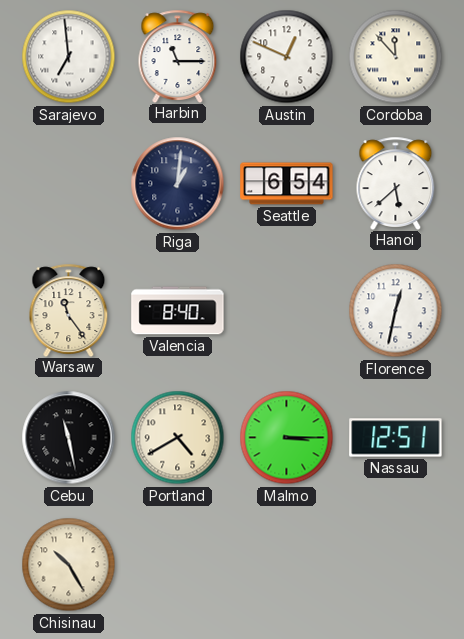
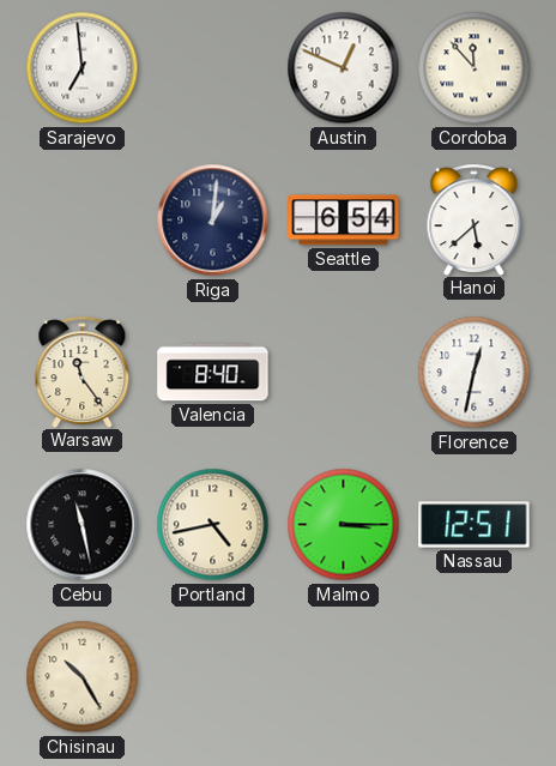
Harbin: 11:15 -> none (178, 56)
Portland: 4:40 -> 4:43 (213, 525)
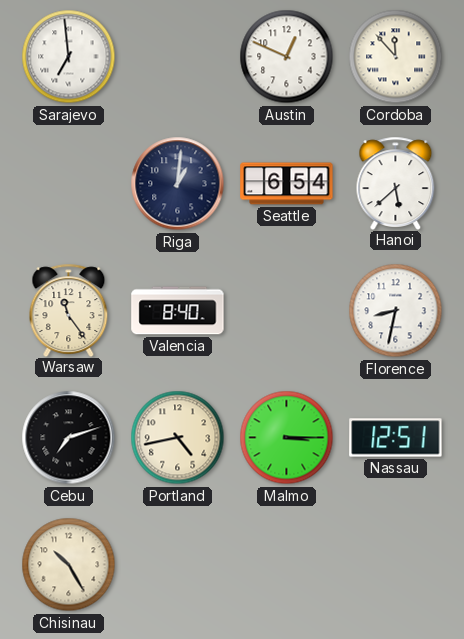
Florence: 12:32 -> 8:32 (396, 311)
Cebu: 11:28 -> 7:12 (69, 438)
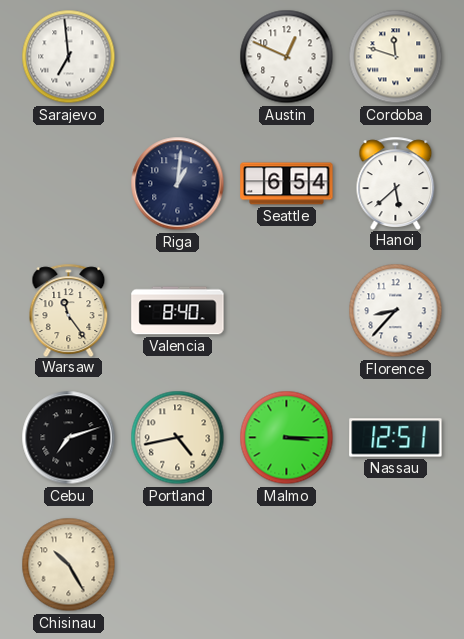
Cordoba: 11:53 -> 11:48 (396, 57)
Florence: 8:32 -> 8:37 (396, 311)
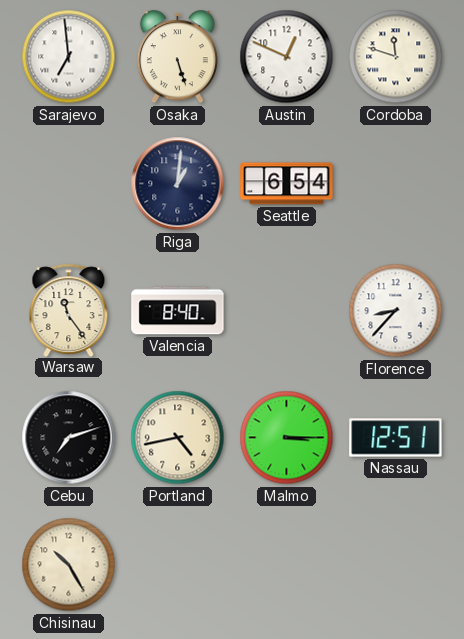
Osaka: none -> 5:27 (177, 57)
Hanoi: 5:38 -> none (396, 183)
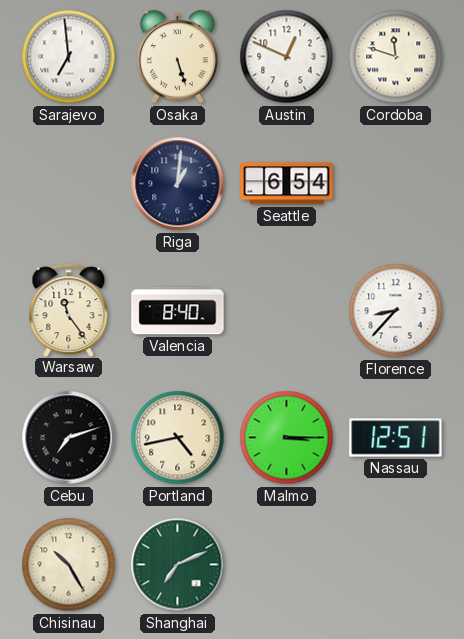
Shanghai: none -> 7:11 (178, 565)
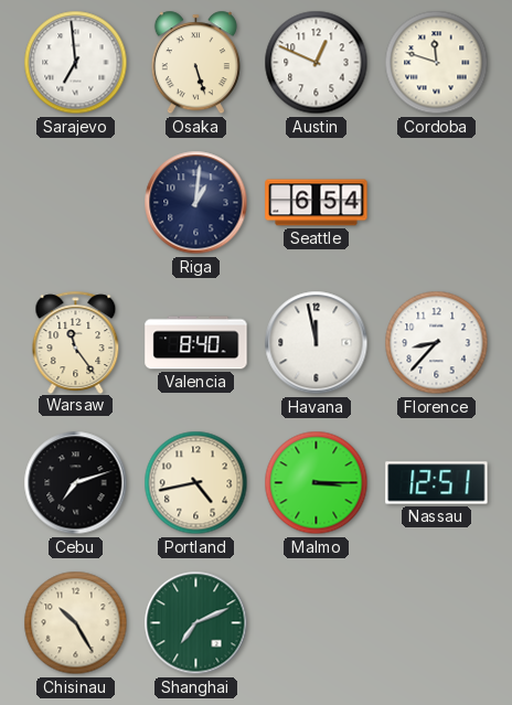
Havana: none -> 11:58 (317, 343)
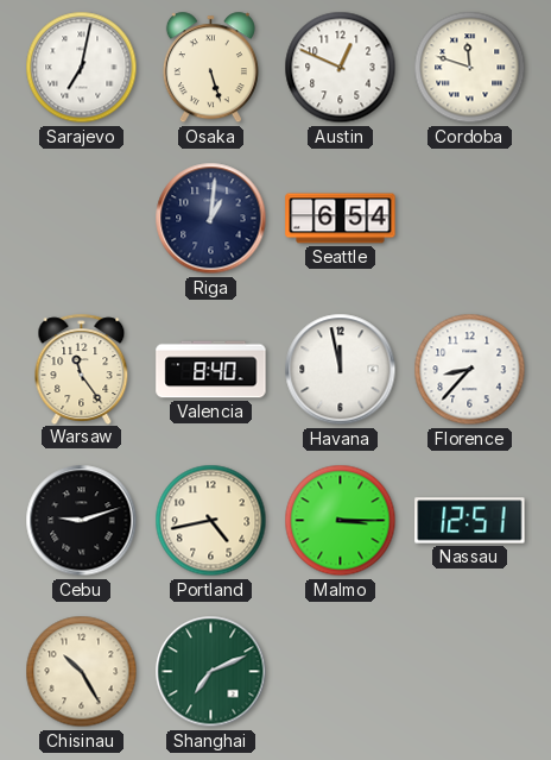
Sarajevo: 6:59 -> 7:02 (82, 68)
Cebu: 7:12 -> 9:12 (82, 521)
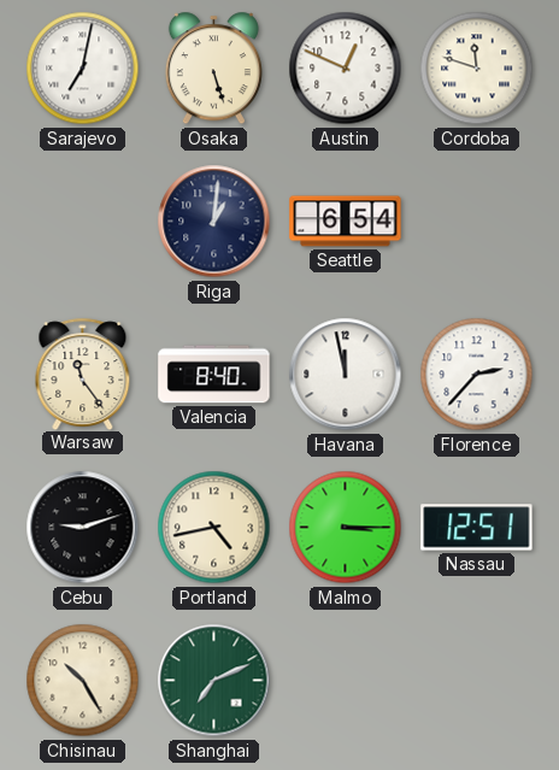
Florence: 8:37 -> 2:37 (477, 375)
